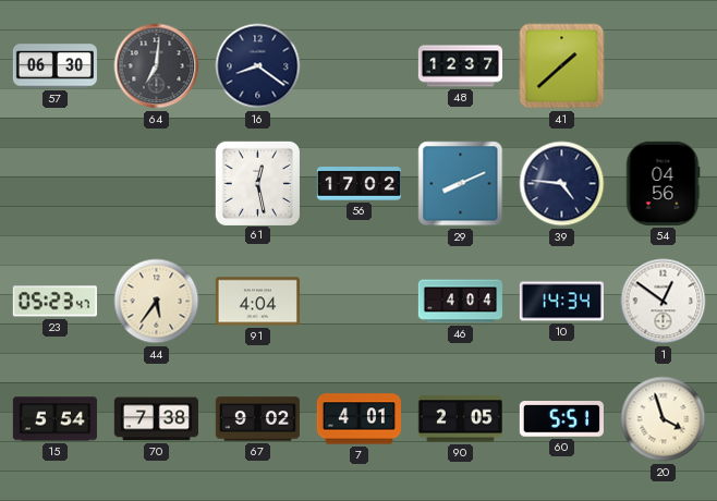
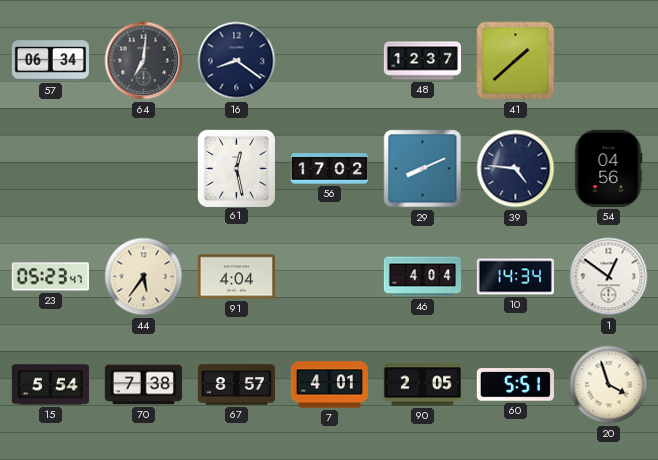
57: 06:30 -> 06:34 (50, 61)
67: 9:02 -> 8:57 (236, 385)
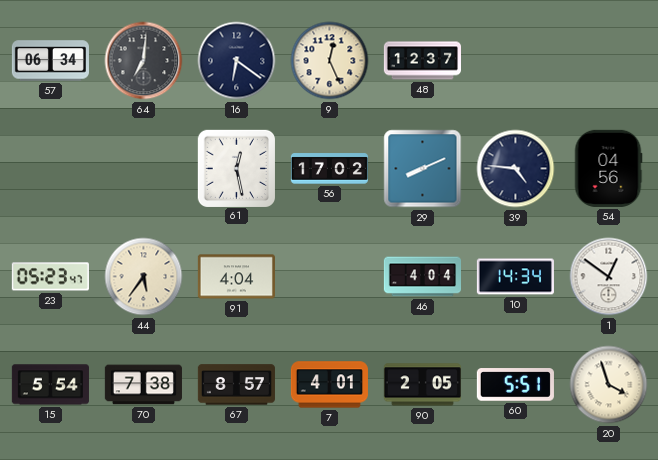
16: 8:21 -> 6:21 (237, 61)
9: none -> 12:26 (330, 61)
41: 1:38 -> none (516, 61)
